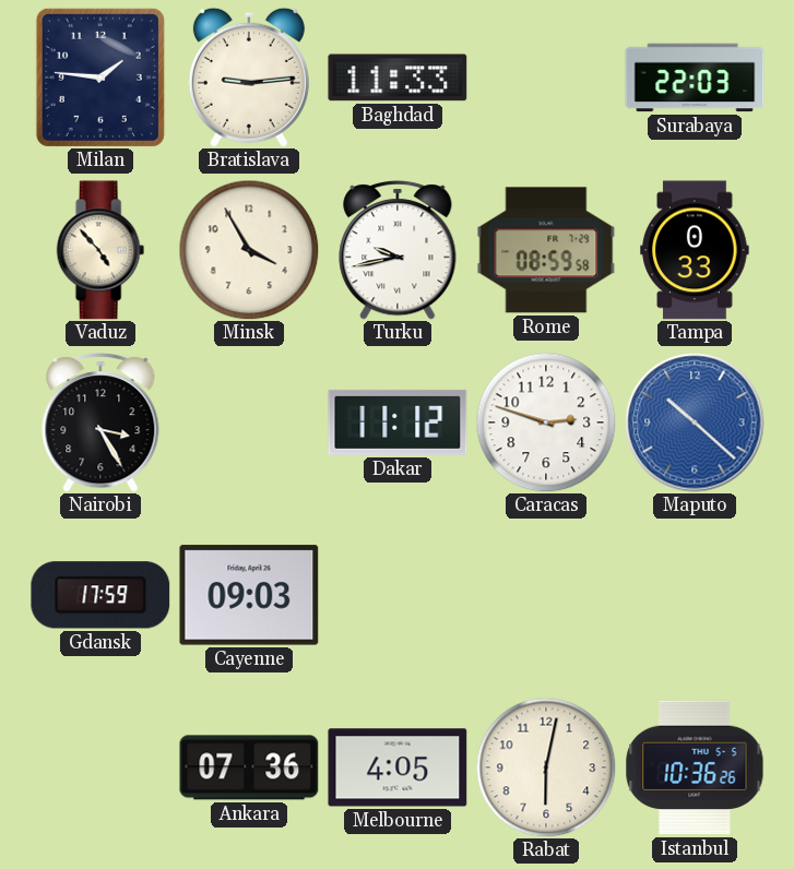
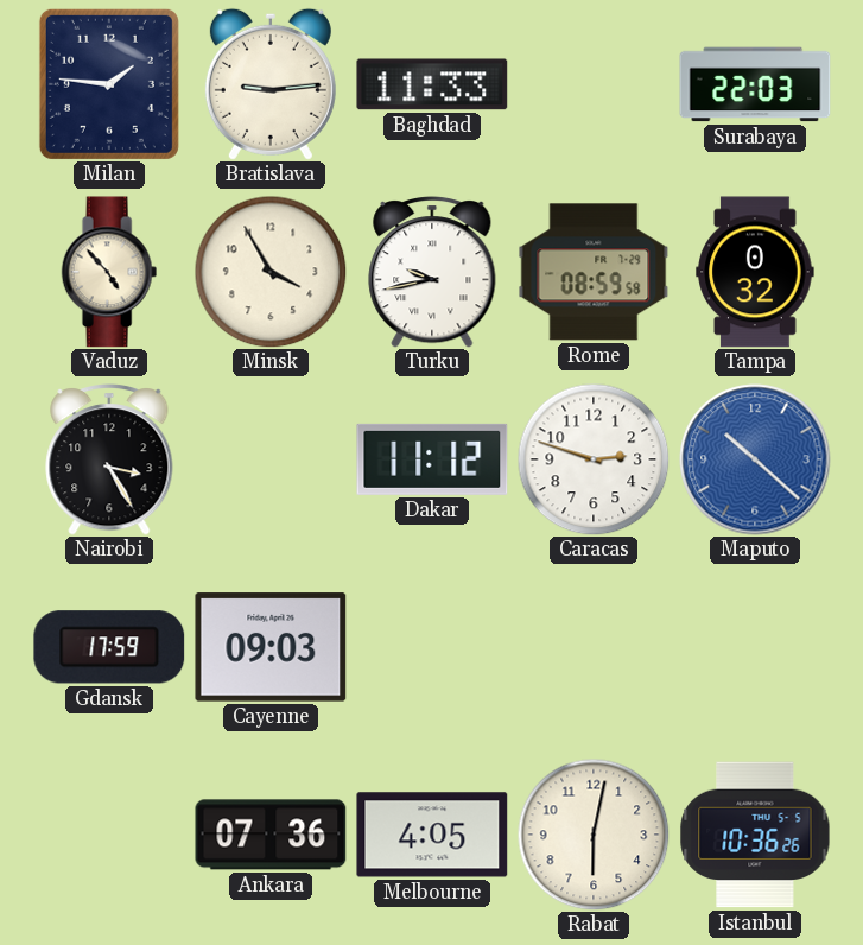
Tampa: 0:33 -> 0:32 (755, 272)
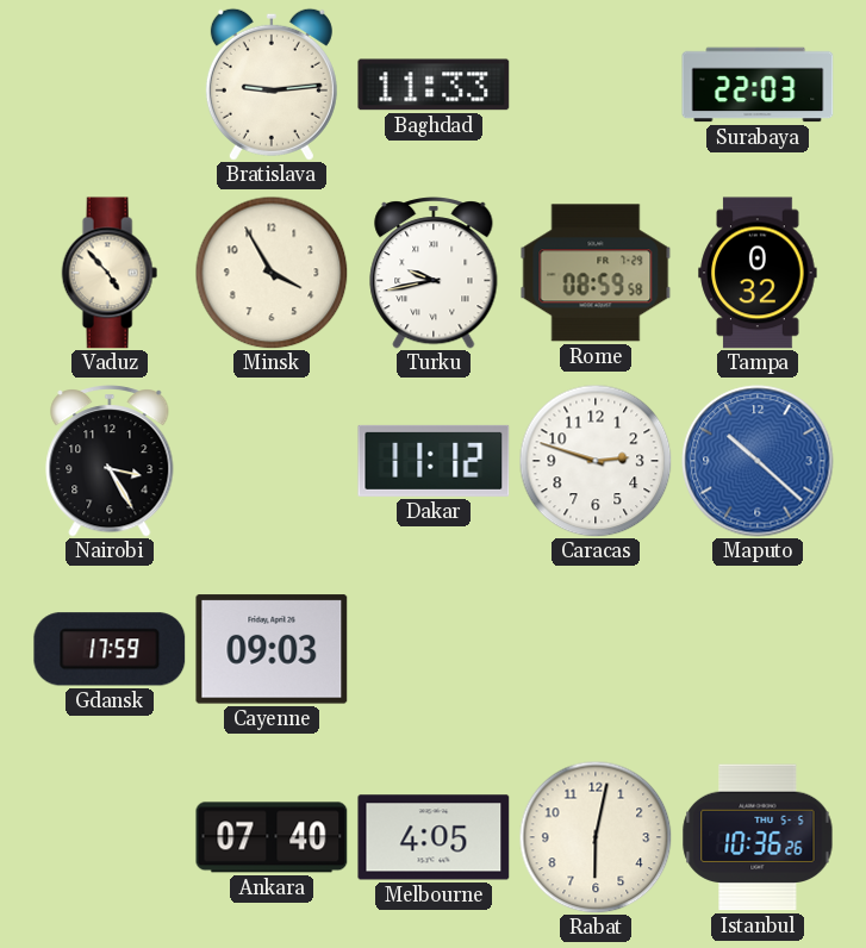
Milan: 1:46 -> none (109, 84)
Ankara: 07:36 -> 07:40 (272, 837)
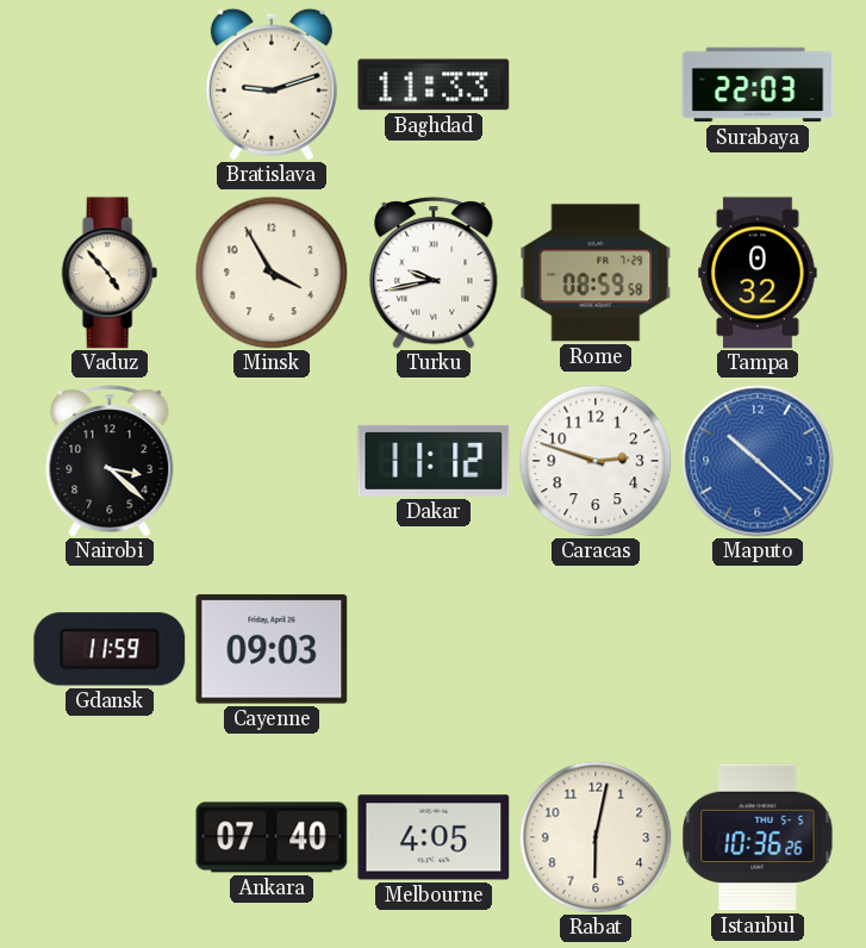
Bratislava: 9:14 -> 9:12 (272, 85)
Nairobi: 3:25 -> 3:22 (110, 461)
Gdansk: 17:59 -> 11:59 (110, 649)
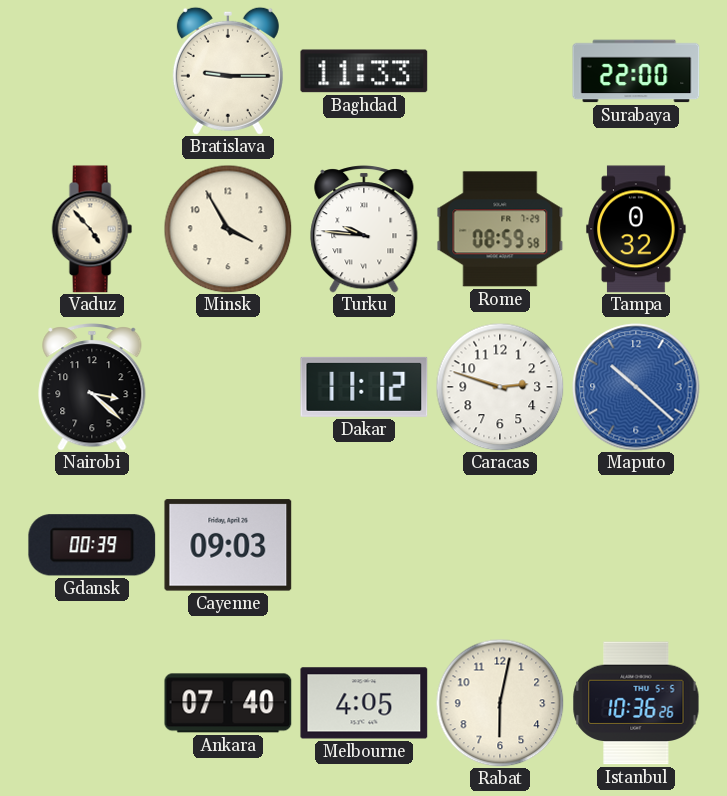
Bratislava: 9:12 -> 9:15 (228, 71)
Surabaya: 22:03 -> 22:00 (636, 71)
Turku: 9:43 -> 9:46 (364, 229)
Gdansk: 11:59 -> 00:39 (92, 545)
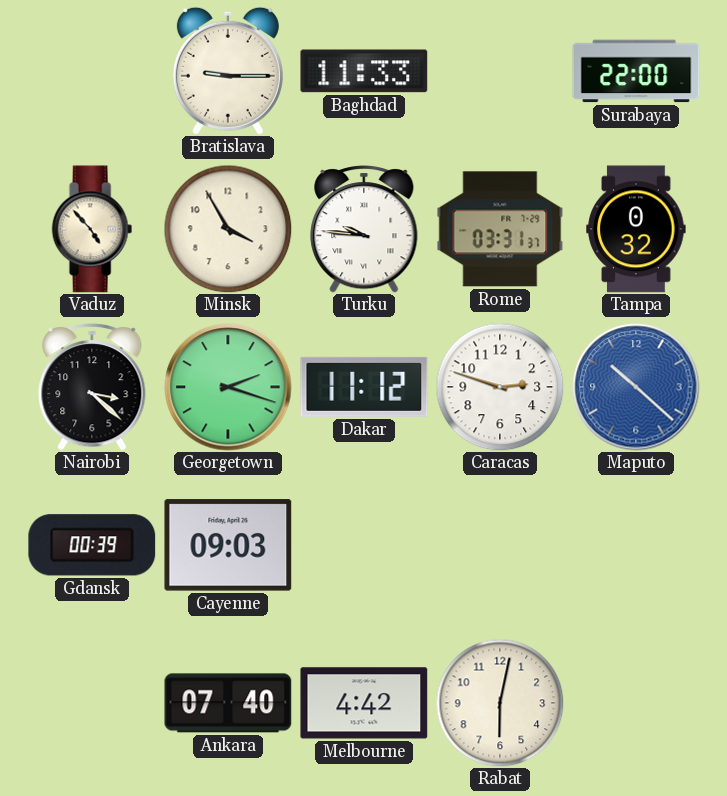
Rome: 08:59 -> 03:31 (500, 229)
Georgetown: none -> 2:18 (228, 387)
Melbourne: 4:05 -> 4:42 (364, 703)
Istanbul: 10:36 -> none (636, 703)
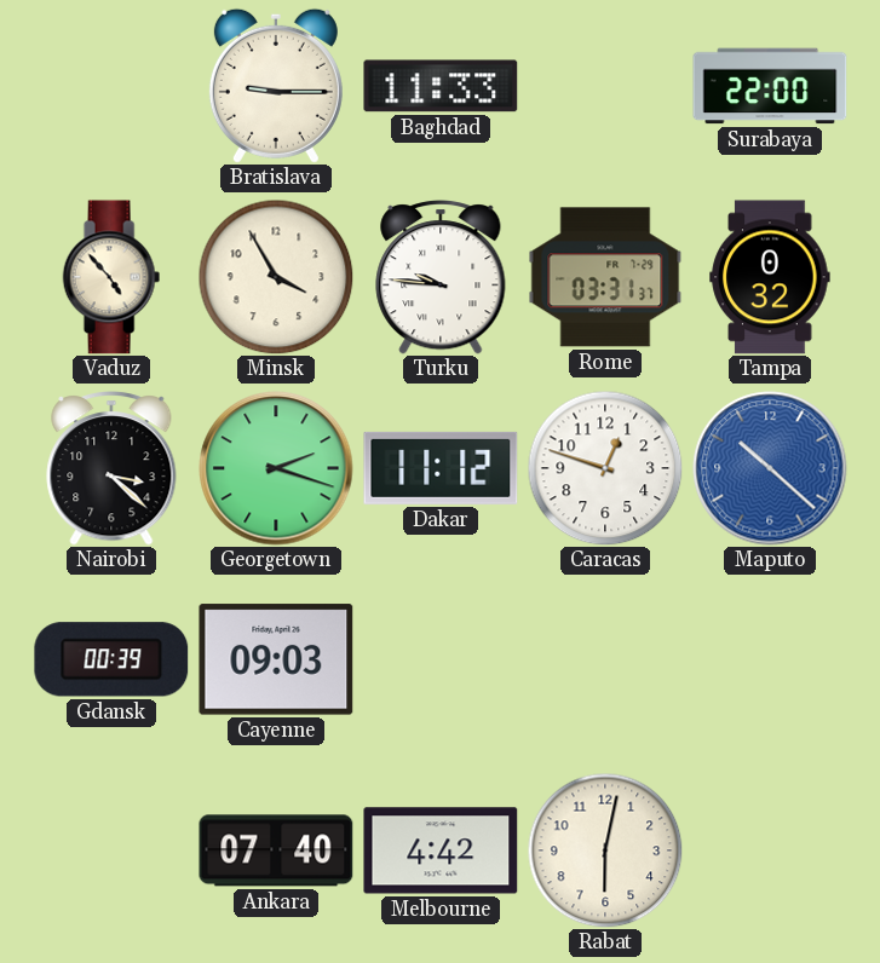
Caracas: 2:48 -> 12:48 (605, 468)
